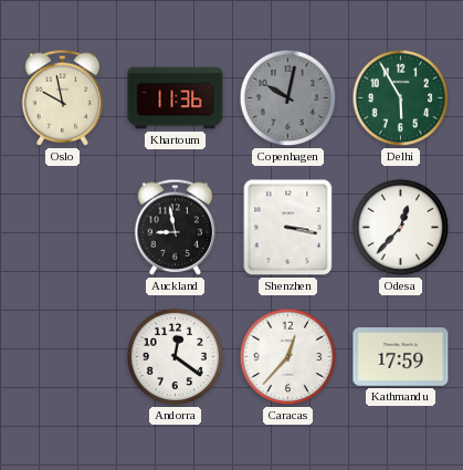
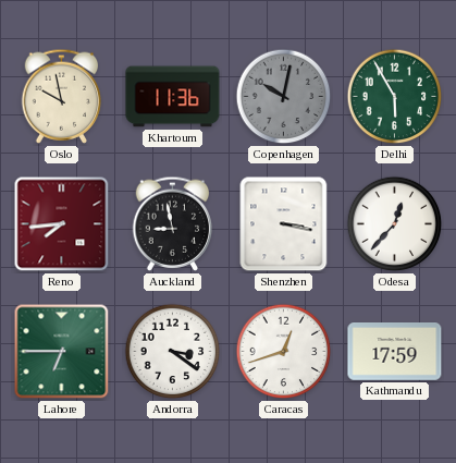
Reno: none -> 7:44 (62, 224)
Lahore: none -> 6:45 (62, 352)
Andorra: 12:21 -> 3:21 (173, 352)
Caracas: 12:37 -> 12:42 (284, 352)
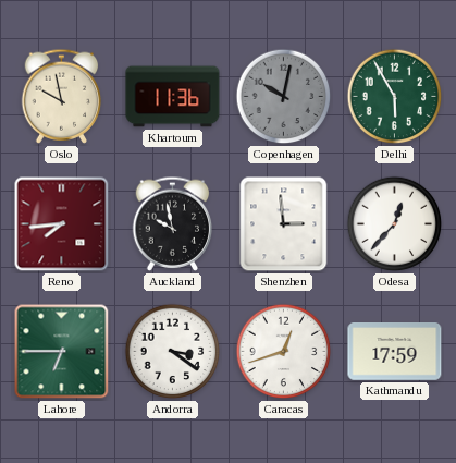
Auckland: 8:58 -> 9:58 (173, 223)
Shenzhen: 3:17 -> 2:59 (284, 224)
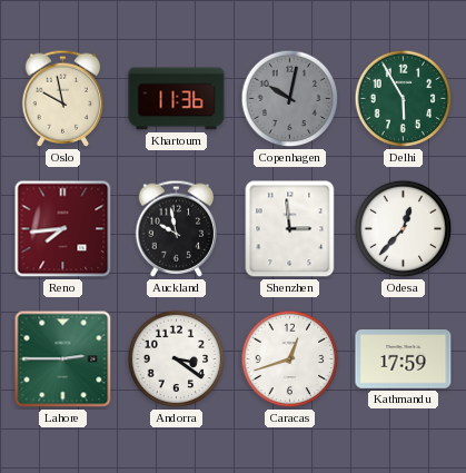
Lahore: 6:45 -> 2:45 (63, 359)
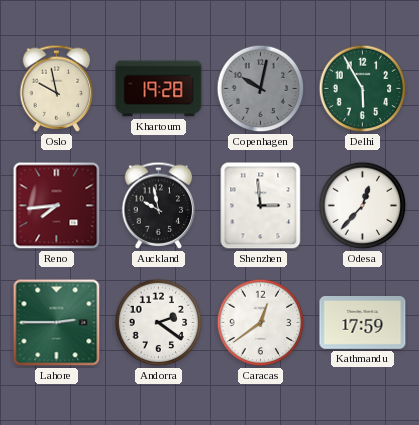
Khartoum: 11:36 -> 19:28 (159, 89)
Andorra: 3:21 -> 2:21 (159, 323)
Caracas: 12:42 -> 12:39 (261, 323)
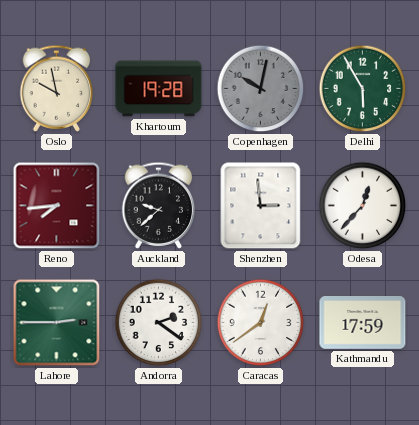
Auckland: 9:58 -> 9:38 (159, 205)
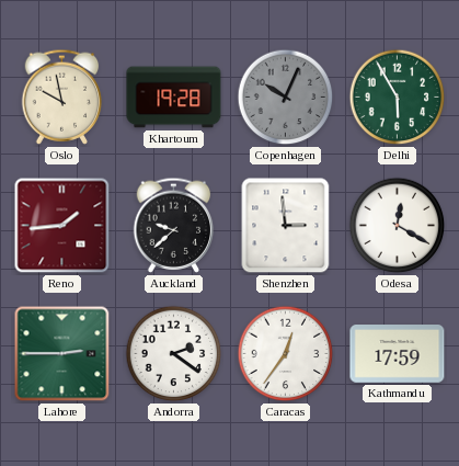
Copenhagen: 10:02 -> 10:04 (286, 98)
Reno: 7:44 -> 1:44 (62, 226)
Odesa: 12:37 -> 12:20 (398, 226)
Caracas: 12:39 -> 12:36 (286, 354)
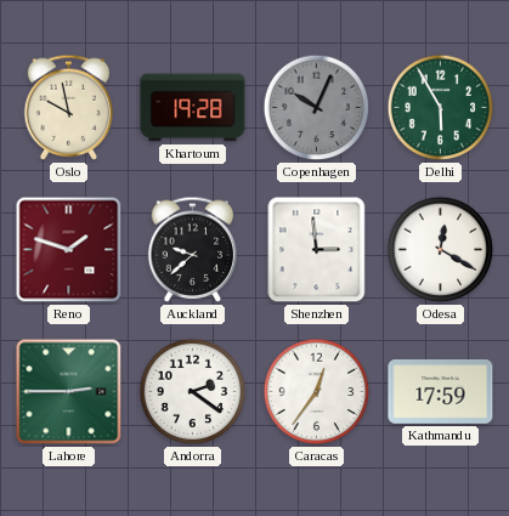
Reno: 1:44 -> 1:48 (69, 250)
